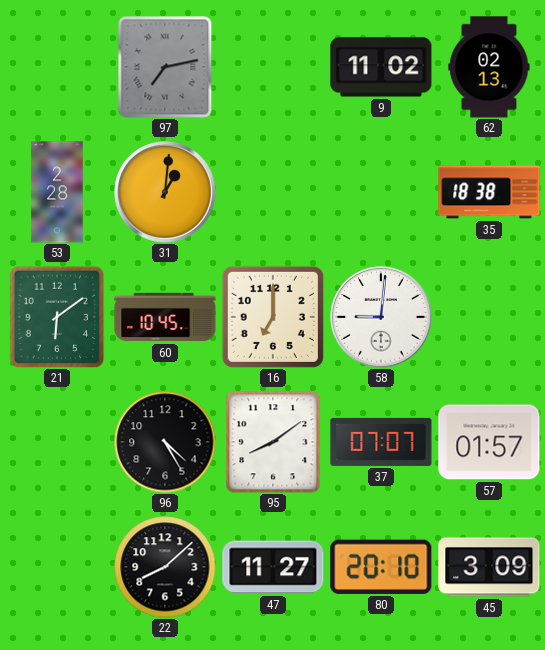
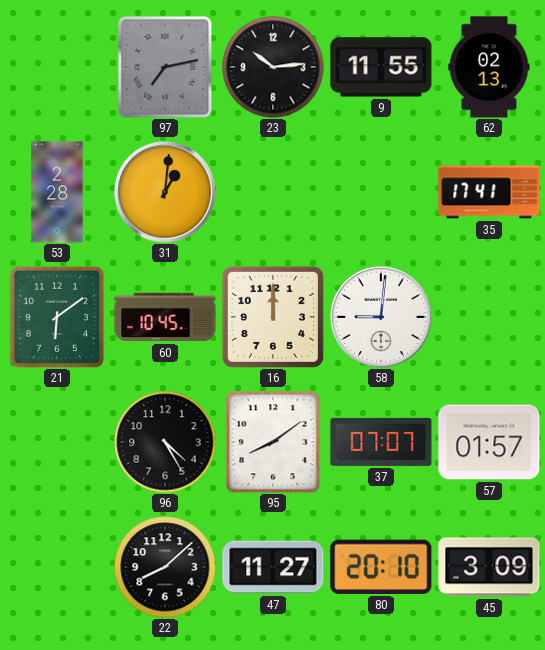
23: none -> 10:14 (273, 67)
9: 11:02 -> 11:55 (381, 67)
35: 18:38 -> 17:41 (489, 192)
16: 7:00 -> 12:00 (273, 317)
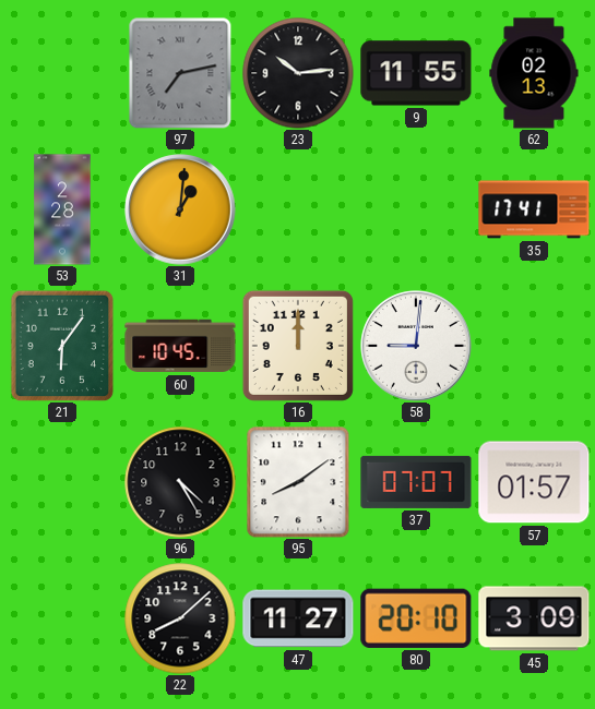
21: 6:09 -> 6:06 (62, 346)
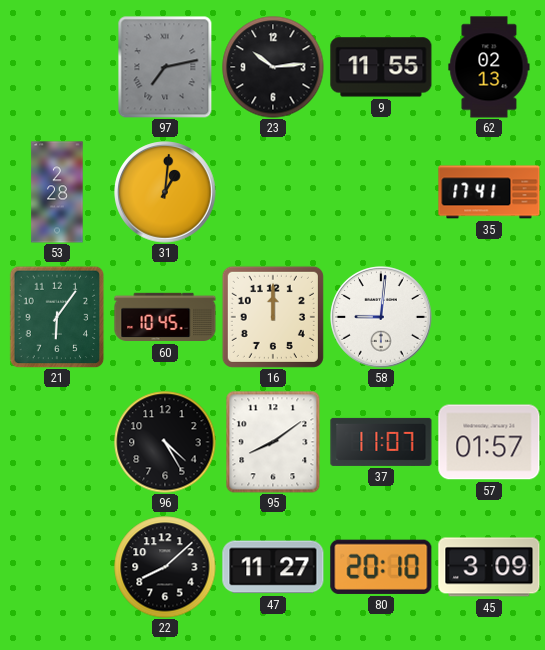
37: 07:07 -> 11:07 (381, 442)
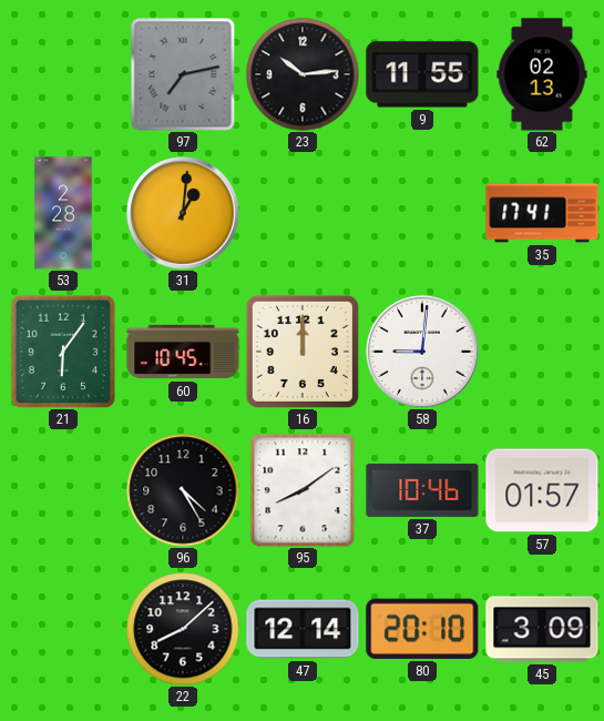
37: 11:07 -> 10:46 (422, 490)
47: 11:27 -> 12:14 (303, 629)
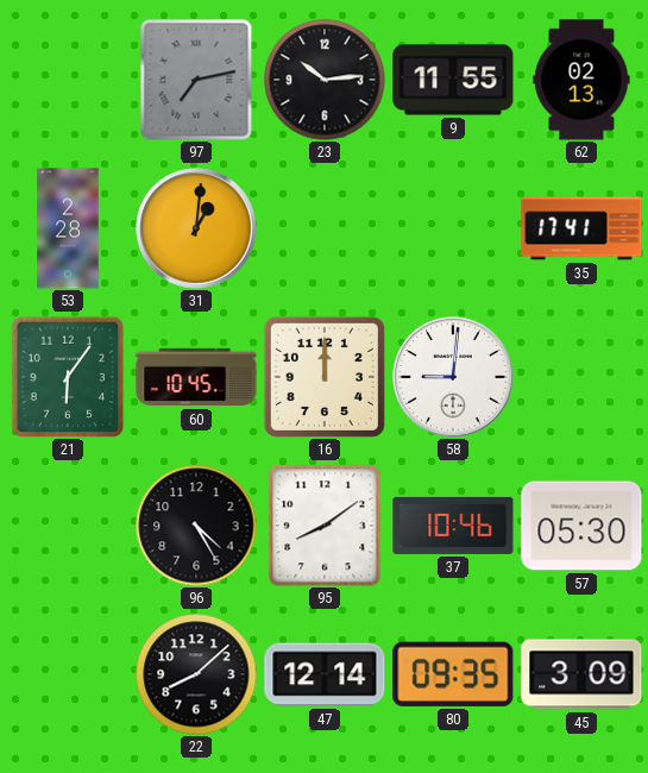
57: 01:57 -> 05:30 (581, 526)
80: 20:10 -> 09:35 (453, 674)
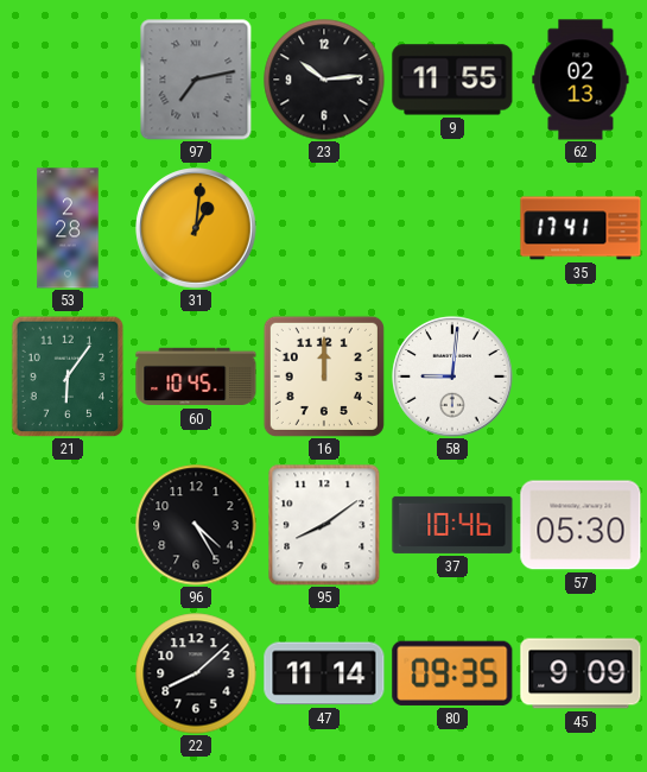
47: 12:14 -> 11:14 (324, 673)
45: 3:09 -> 9:09 (581, 673)
